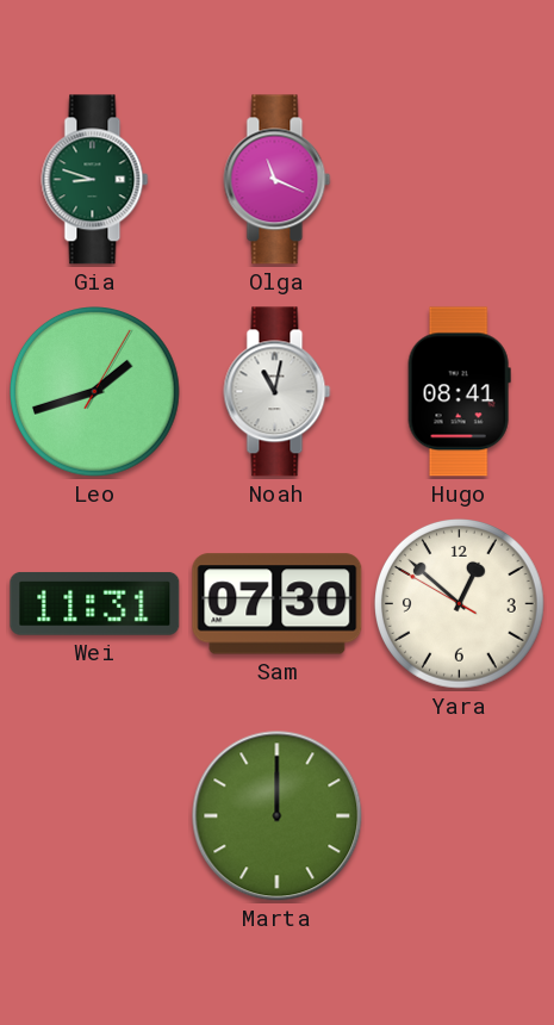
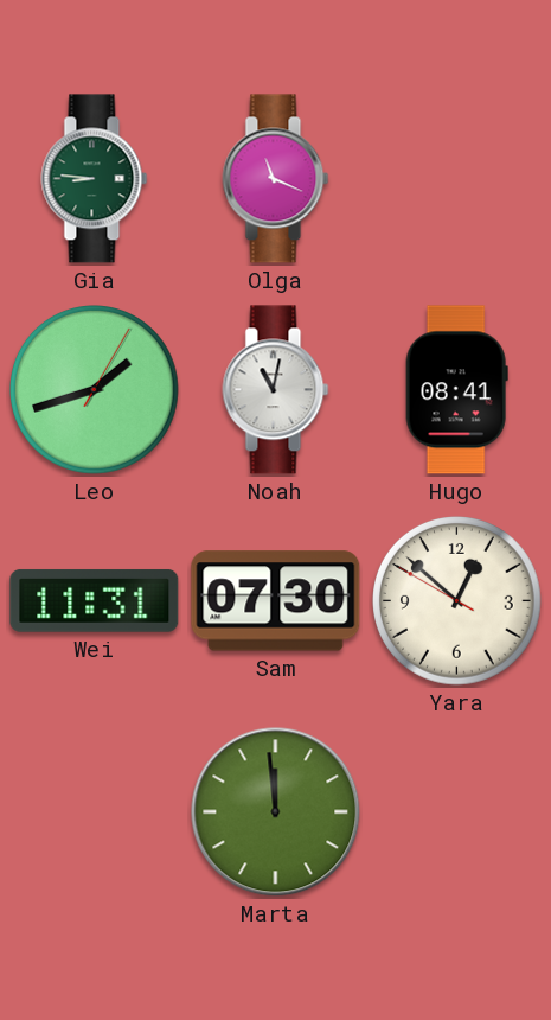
Gia: 8:48 -> 8:46 (95, 179)
Marta: 12:00 -> 11:59 (276, 812)
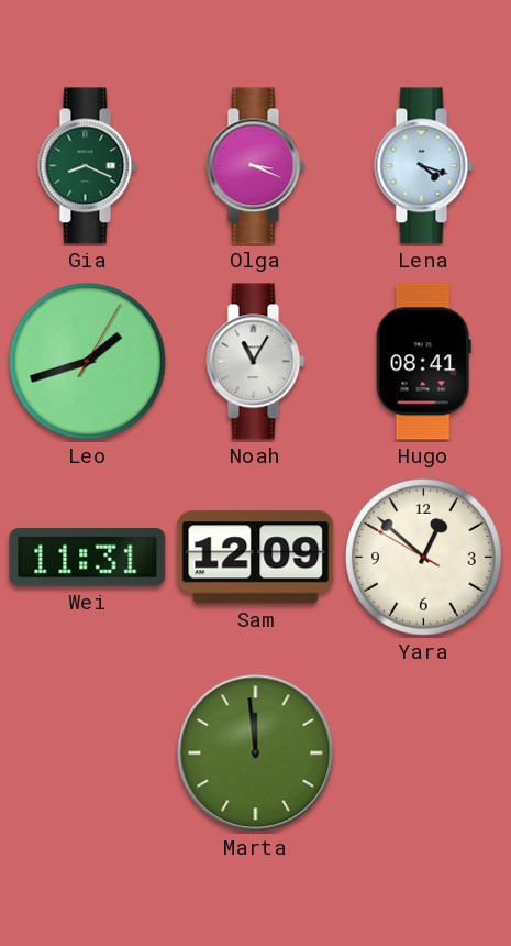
Gia: 8:46 -> 8:19 (88, 166)
Olga: 11:19 -> 3:19 (256, 166)
Lena: none -> 4:18 (424, 166)
Noah: 11:02 -> 11:05 (256, 362)
Sam: 07:30 -> 12:09 (256, 558)
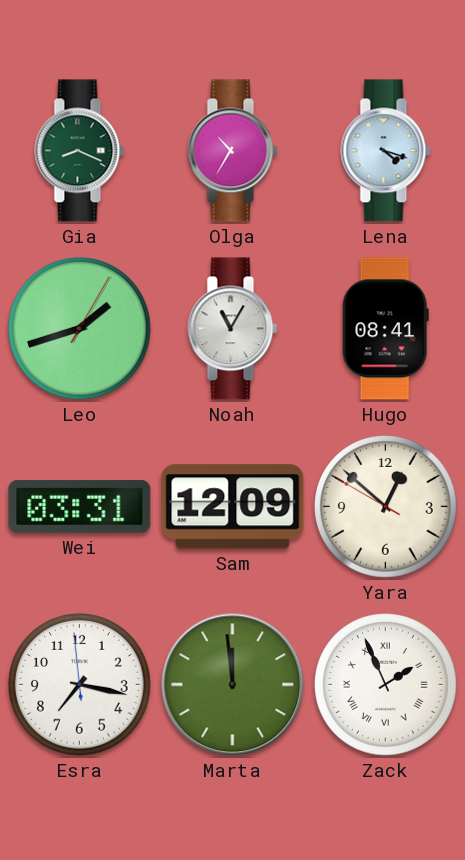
Olga: 3:19 -> 10:35 (233, 151)
Wei: 11:31 -> 03:31 (80, 506)
Esra: none -> 7:16 (80, 685)
Zack: none -> 1:56 (386, 685)
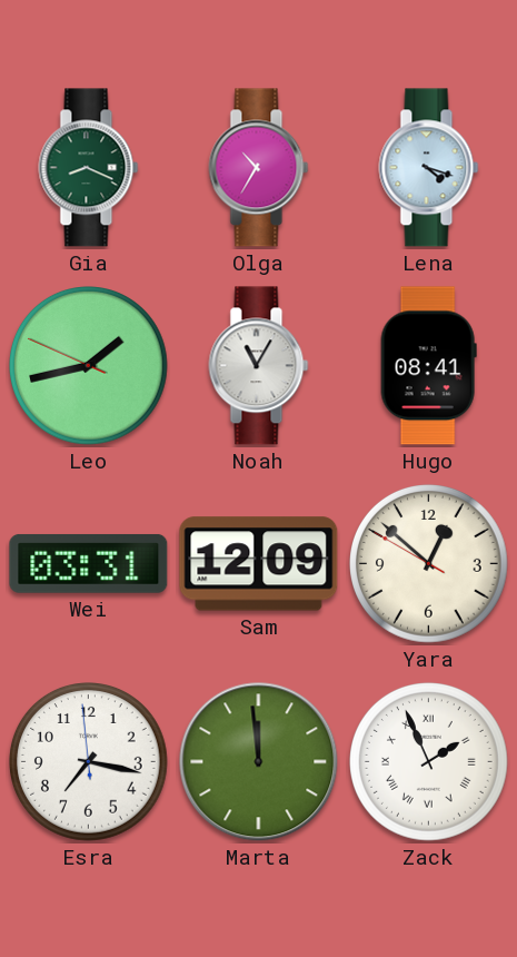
Leo: 1:42:05 -> 1:42:49 (89, 366)
